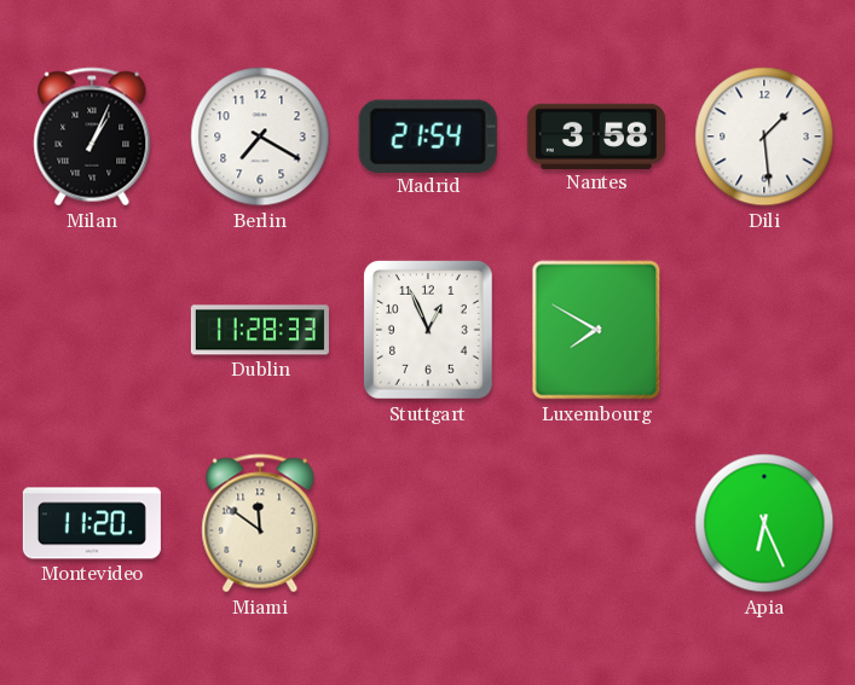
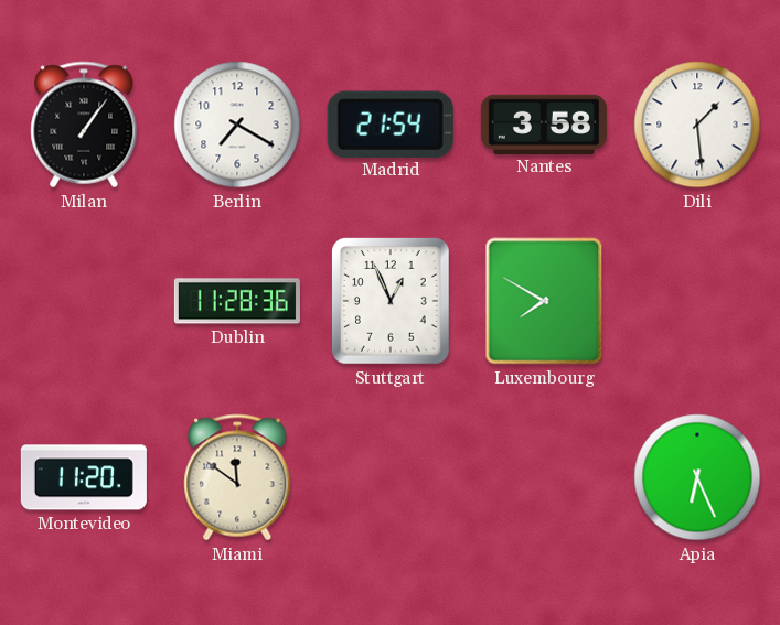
Milan: 1:04 -> 1:06 (84, 125)
Dublin: 11:28:33 -> 11:28:36 (237, 301)
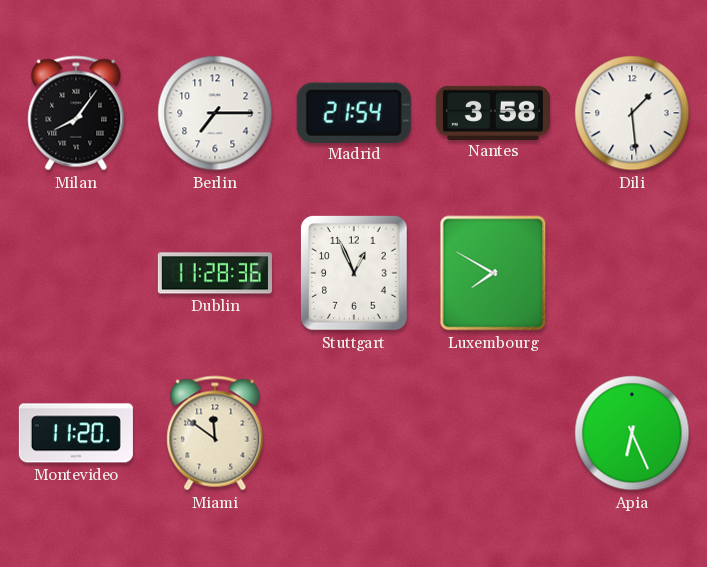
Milan: 1:06 -> 8:06 (76, 113)
Berlin: 7:20 -> 7:15 (215, 113)
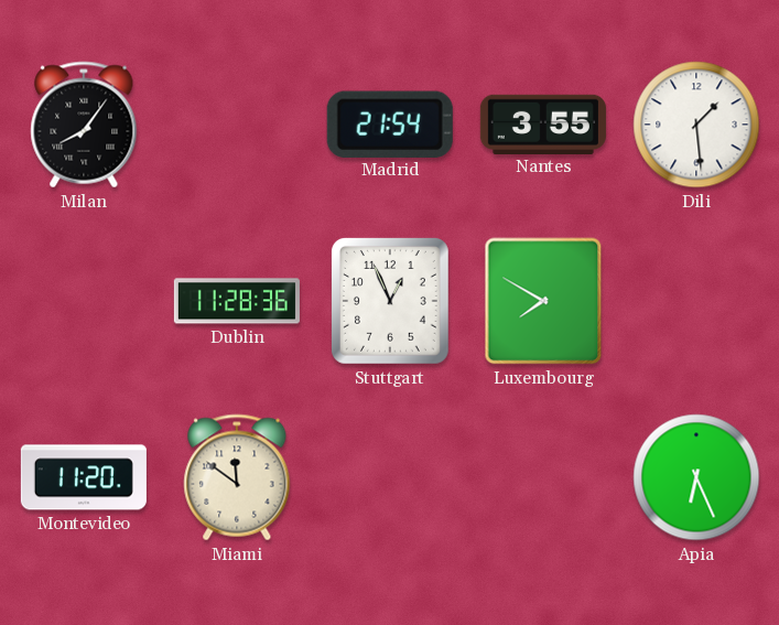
Berlin: 7:15 -> none (215, 113)
Nantes: 3:58 -> 3:55 (543, 123)
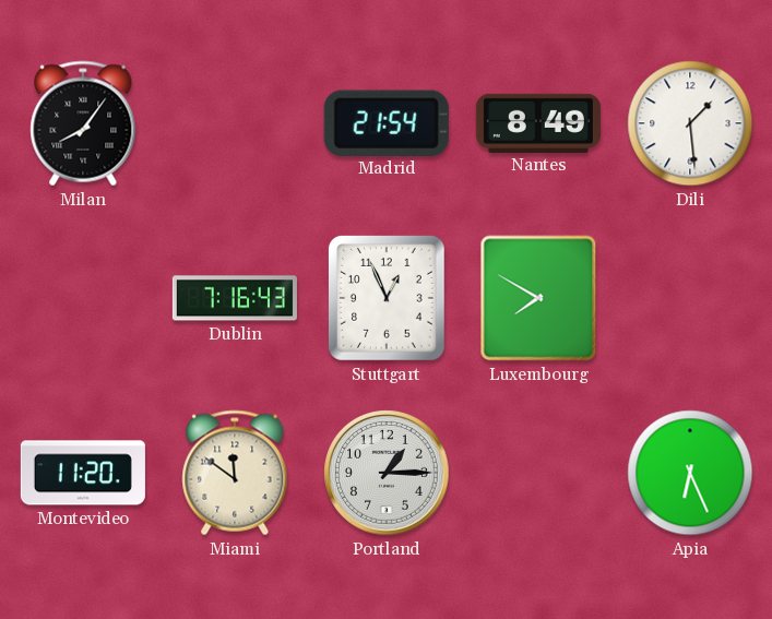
Nantes: 3:55 -> 8:49 (538, 122)
Dublin: 11:28 -> 7:16 (235, 298)
Portland: none -> 1:15 (388, 474)
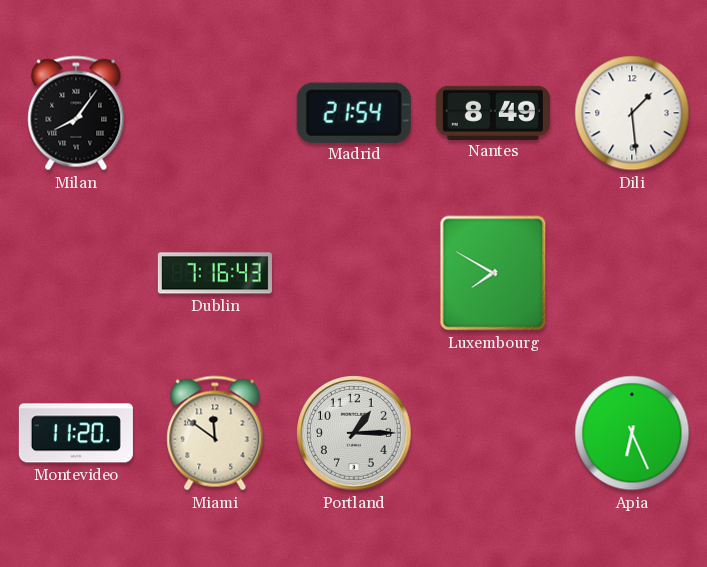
Stuttgart: 12:56 -> none (387, 298)
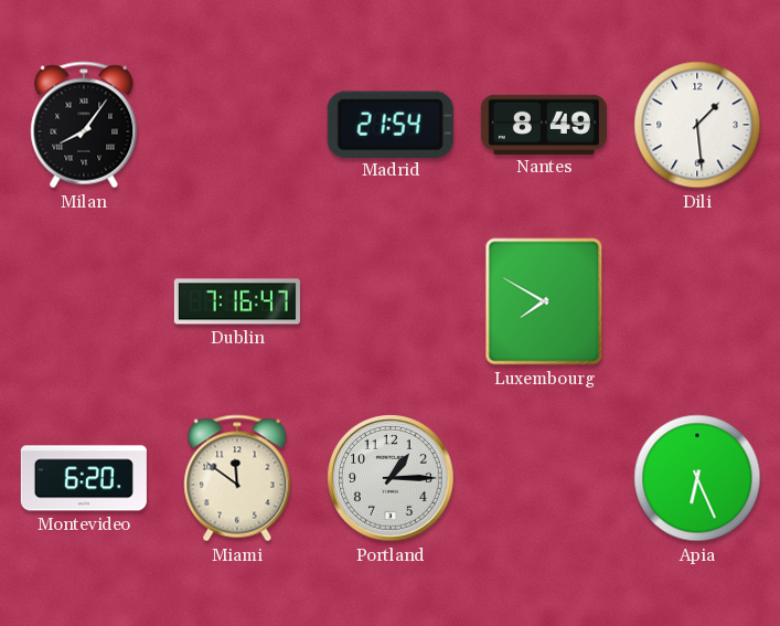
Dublin: 7:16:43 -> 7:16:47 (237, 301)
Montevideo: 11:20 -> 6:20 (84, 478)
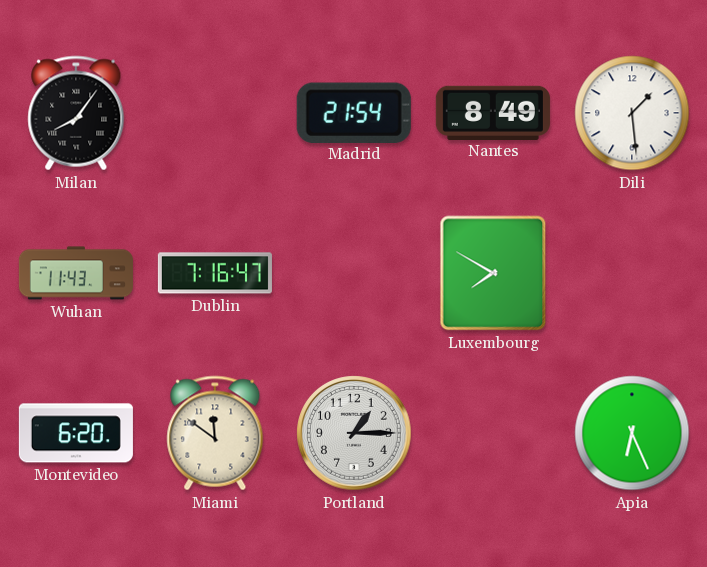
Wuhan: none -> 11:43 (76, 273)
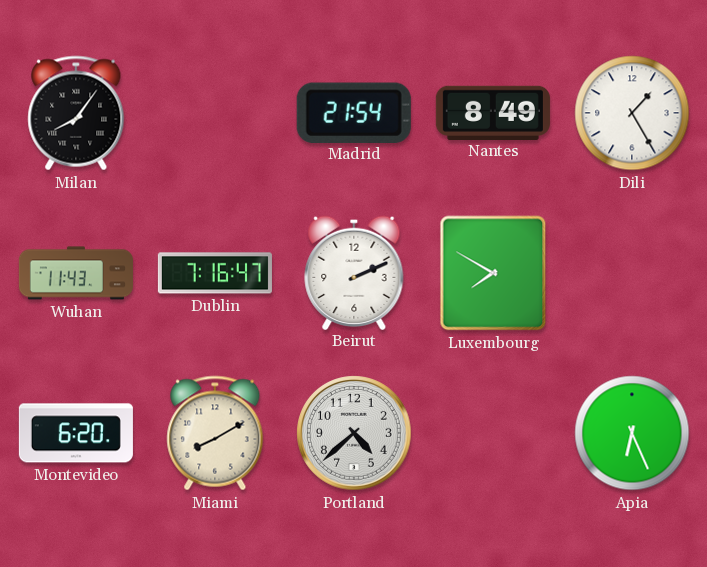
Dili: 1:29 -> 1:25 (632, 113)
Beirut: none -> 2:11 (354, 272)
Miami: 11:51 -> 8:10 (215, 433)
Portland: 1:15 -> 4:38 (355, 434)
